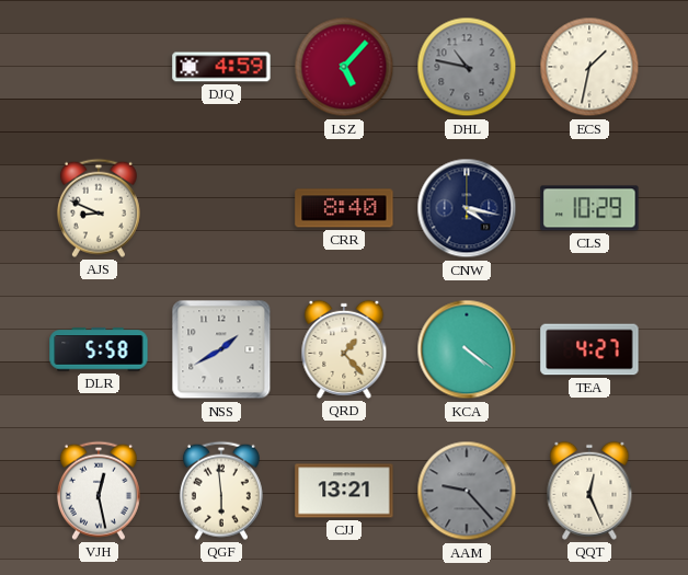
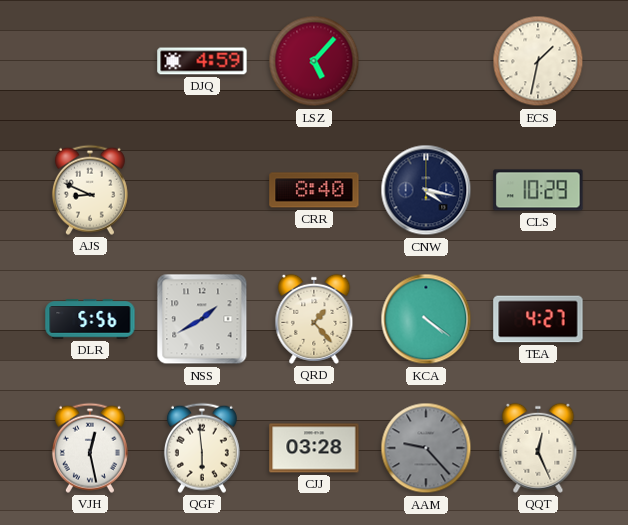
DHL: 10:47 -> none (467, 67)
DLR: 5:58 -> 5:56 (90, 319)
CJJ: 13:21 -> 03:28 (314, 448)
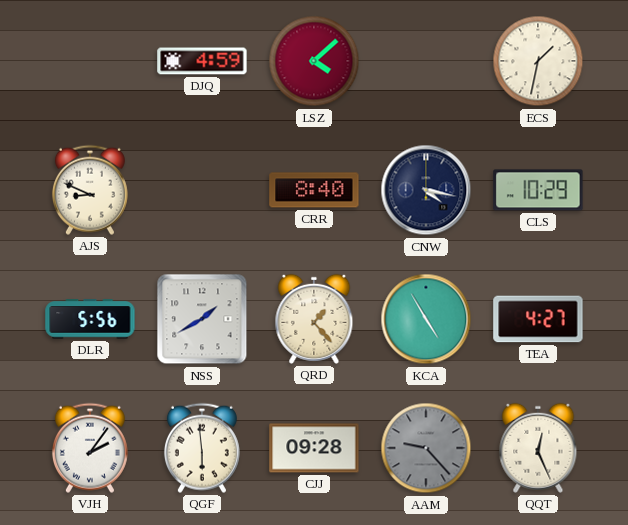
LSZ: 5:07 -> 4:08 (314, 61)
KCA: 4:21 -> 4:55 (426, 319)
VJH: 12:28 -> 2:06 (90, 448)
CJJ: 03:28 -> 09:28 (314, 448)
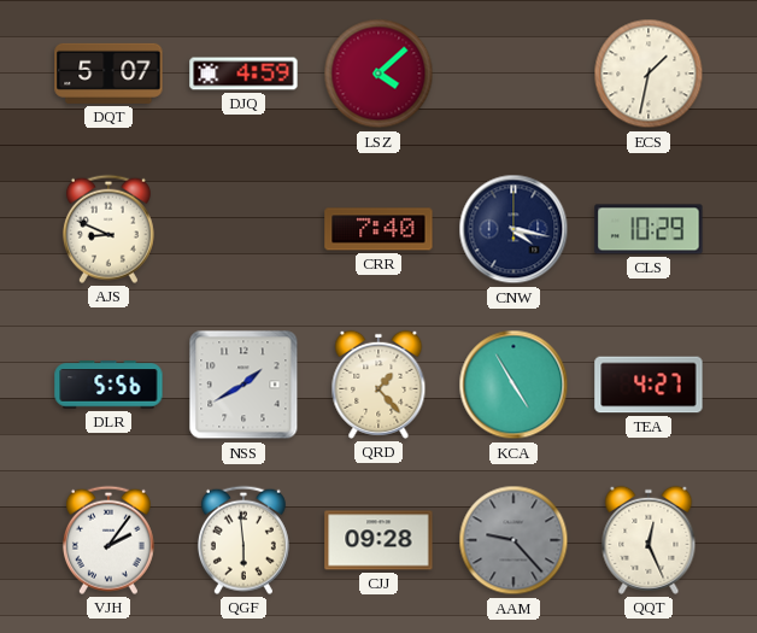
DQT: none -> 5:07 (108, 74)
CRR: 8:40 -> 7:40 (378, 229)
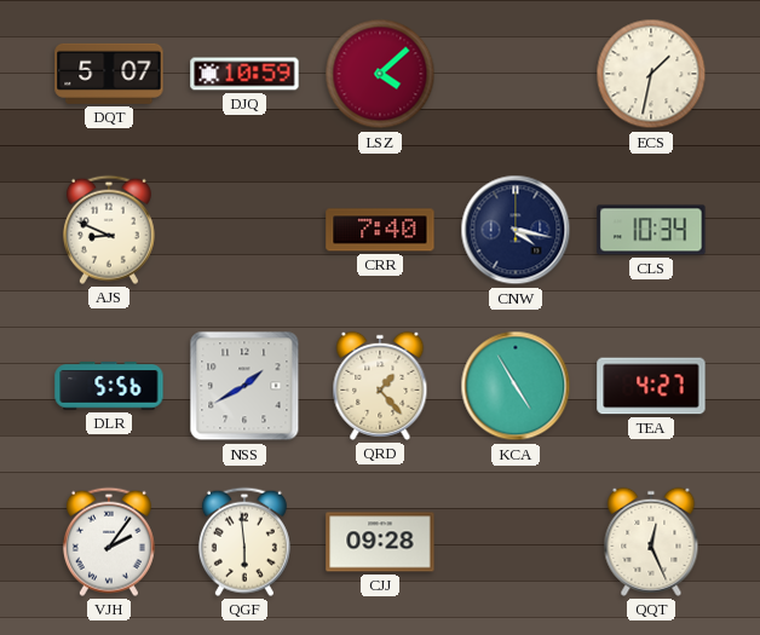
DJQ: 4:59 -> 10:59 (244, 74)
CLS: 10:29 -> 10:34 (651, 230)
AAM: 9:23 -> none (514, 540)
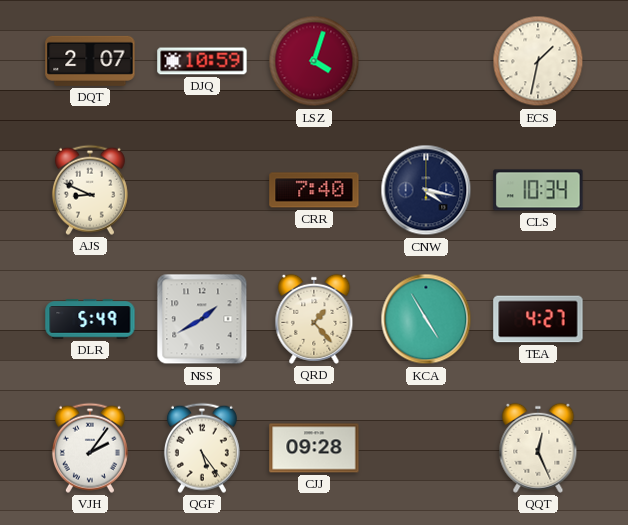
DQT: 5:07 -> 2:07 (90, 61)
LSZ: 4:08 -> 4:03 (314, 61)
DLR: 5:56 -> 5:49 (90, 319)
QGF: 5:59 -> 5:24 (202, 448)
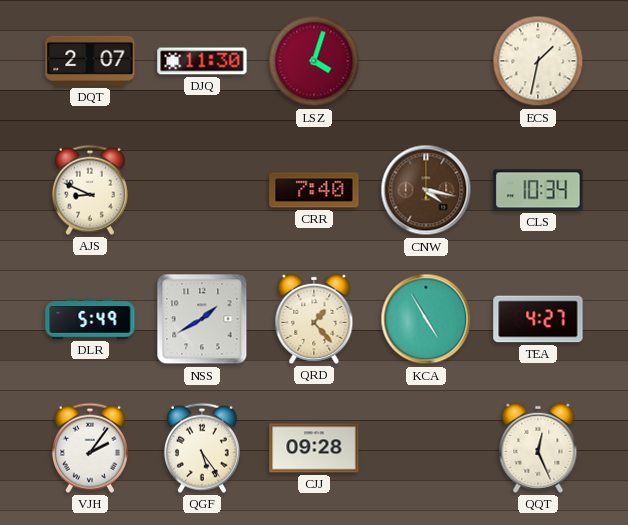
DJQ: 10:59 -> 11:30 (202, 61)
CNW dial: navy -> brown (426, 190)
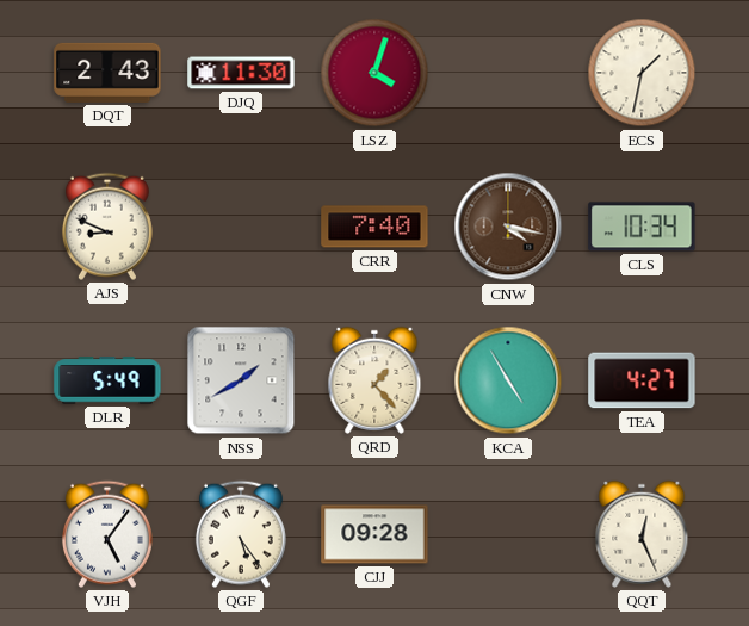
DQT: 2:07 -> 2:43 (107, 73)
VJH: 2:06 -> 5:06 (107, 534)
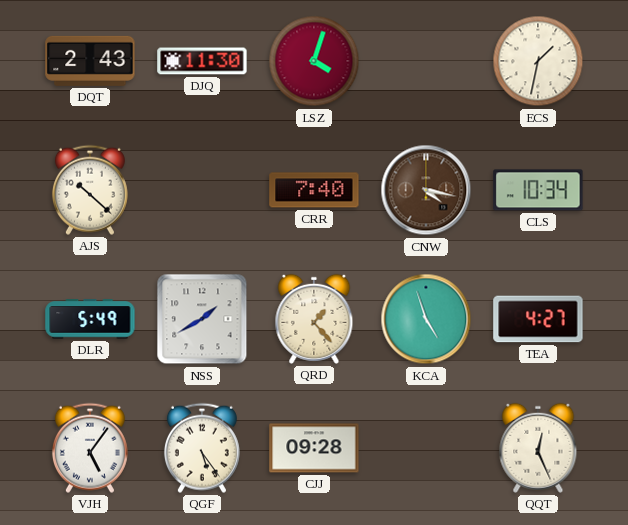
AJS: 8:49 -> 10:22 (90, 190)
KCA: 4:55 -> 4:57 (426, 319)
